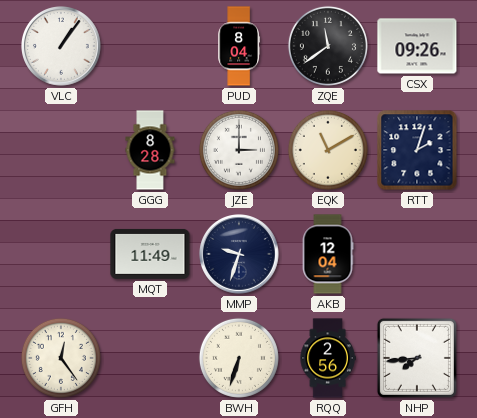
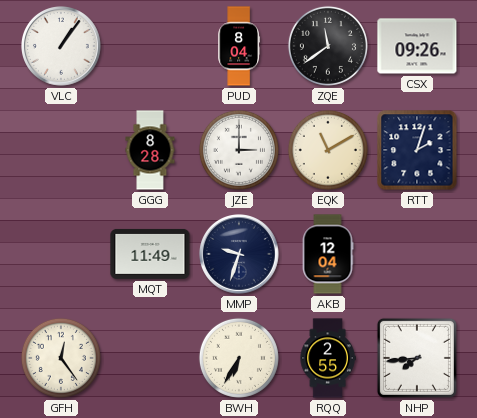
BWH: 6:33 -> 6:35 (239, 358)
RQQ: 2:56 -> 2:55 (328, 358)
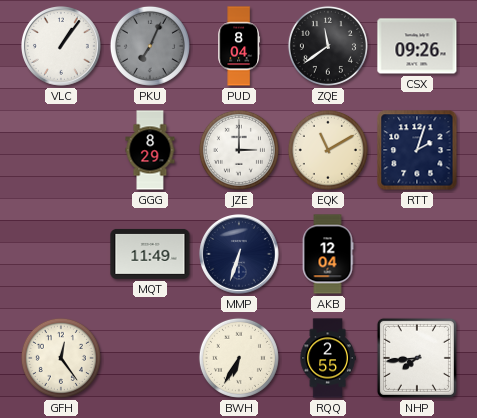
PKU: none -> 7:04 (150, 46)
GGG: 8:28 -> 8:29 (150, 150)
MMP: 9:33 -> 6:33 (240, 255)
